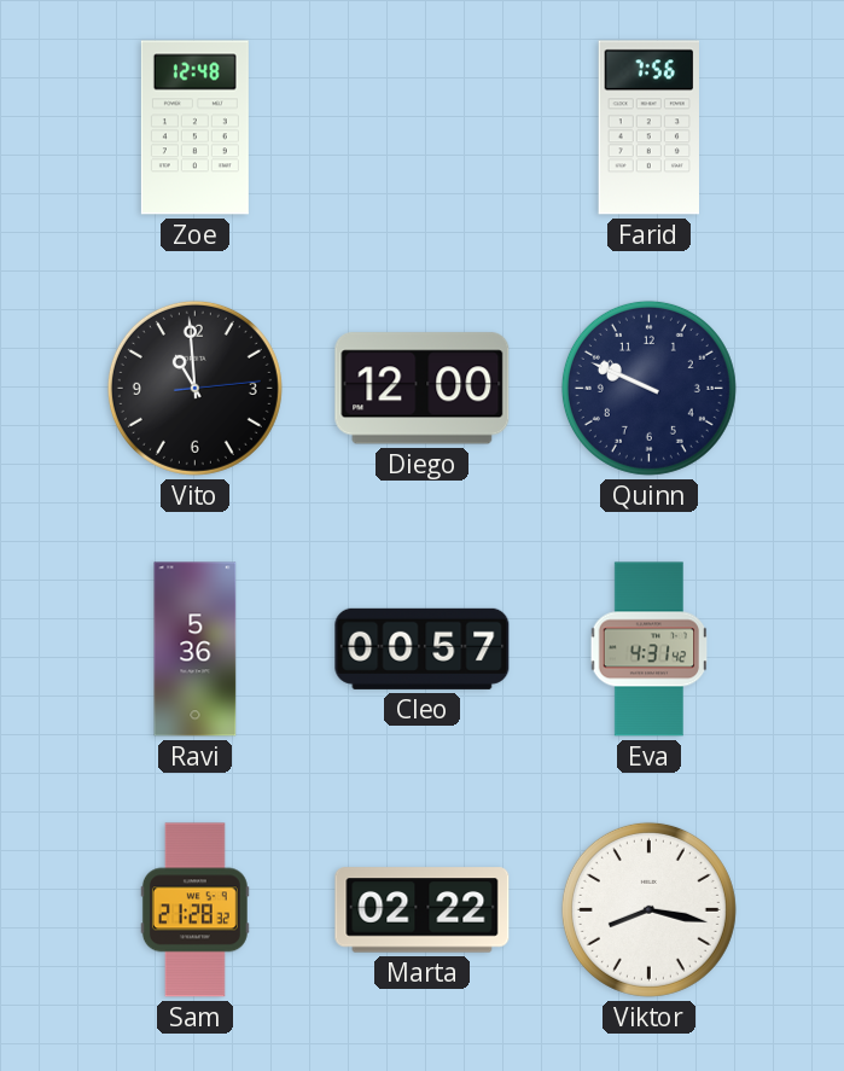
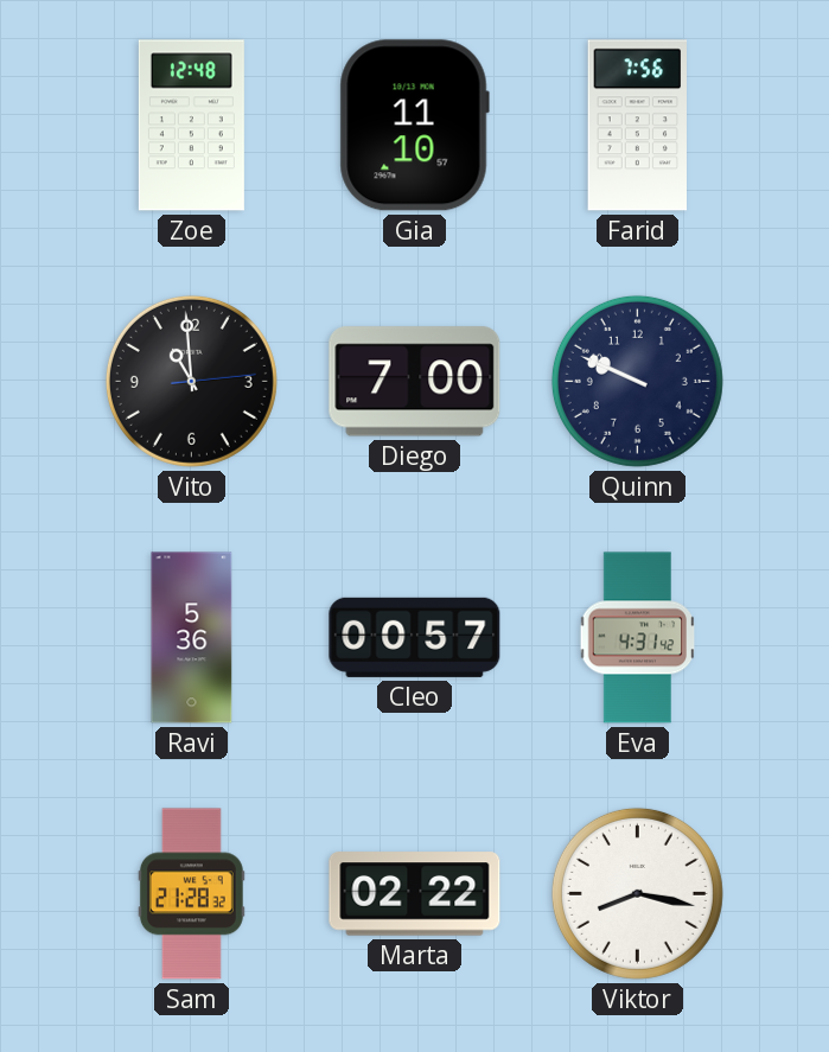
Gia: none -> 11:10 (414, 126)
Diego: 12:00 -> 7:00 (415, 382)
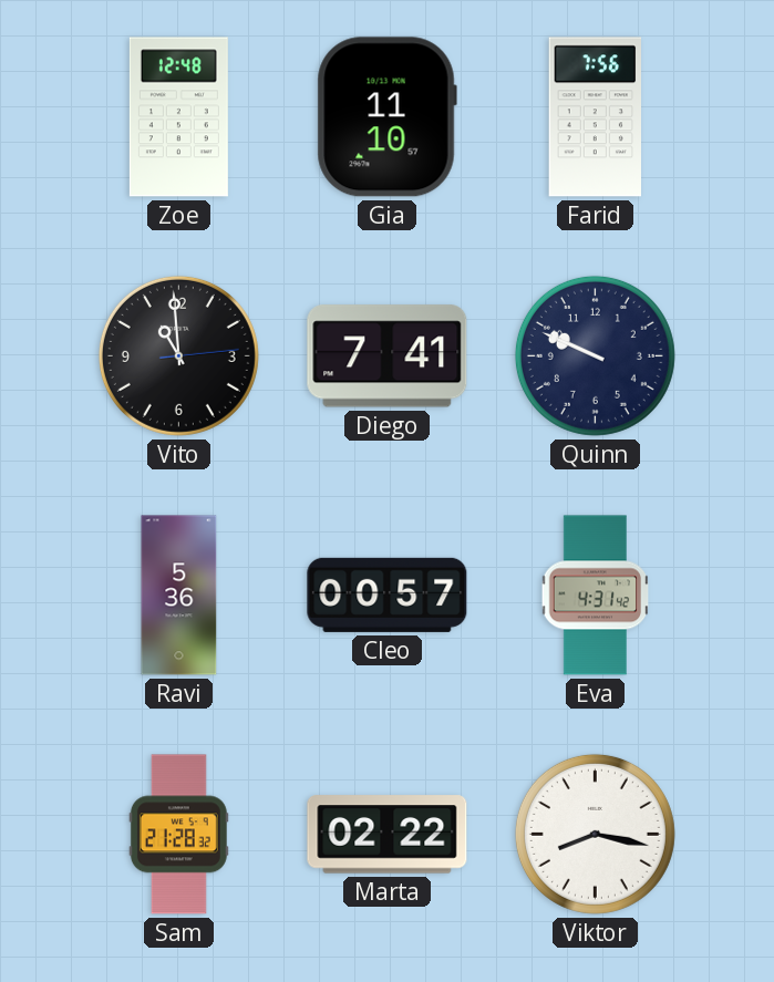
Diego: 7:00 -> 7:41 (388, 356)
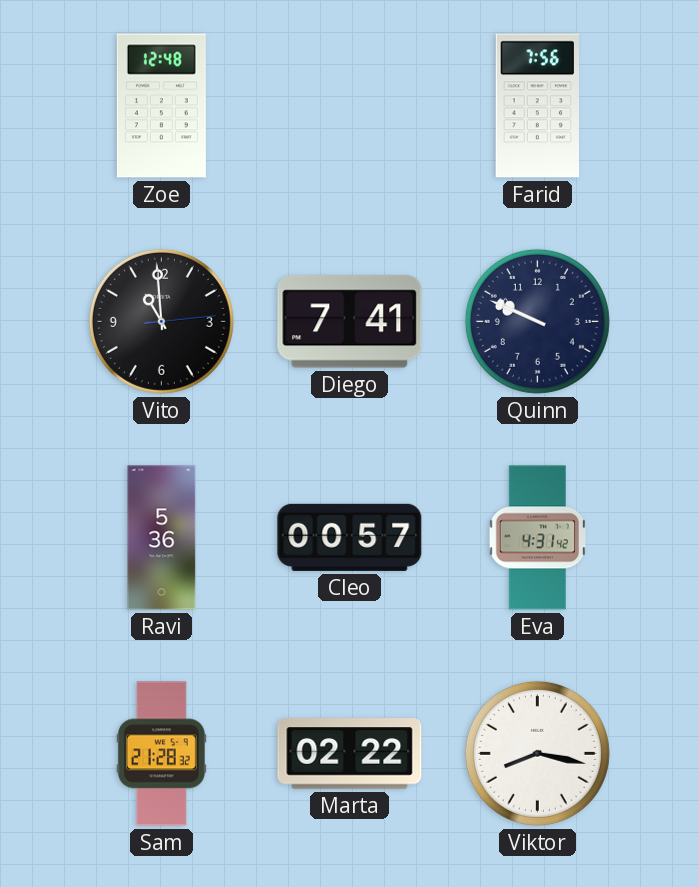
Gia: 11:10 -> none (386, 117)
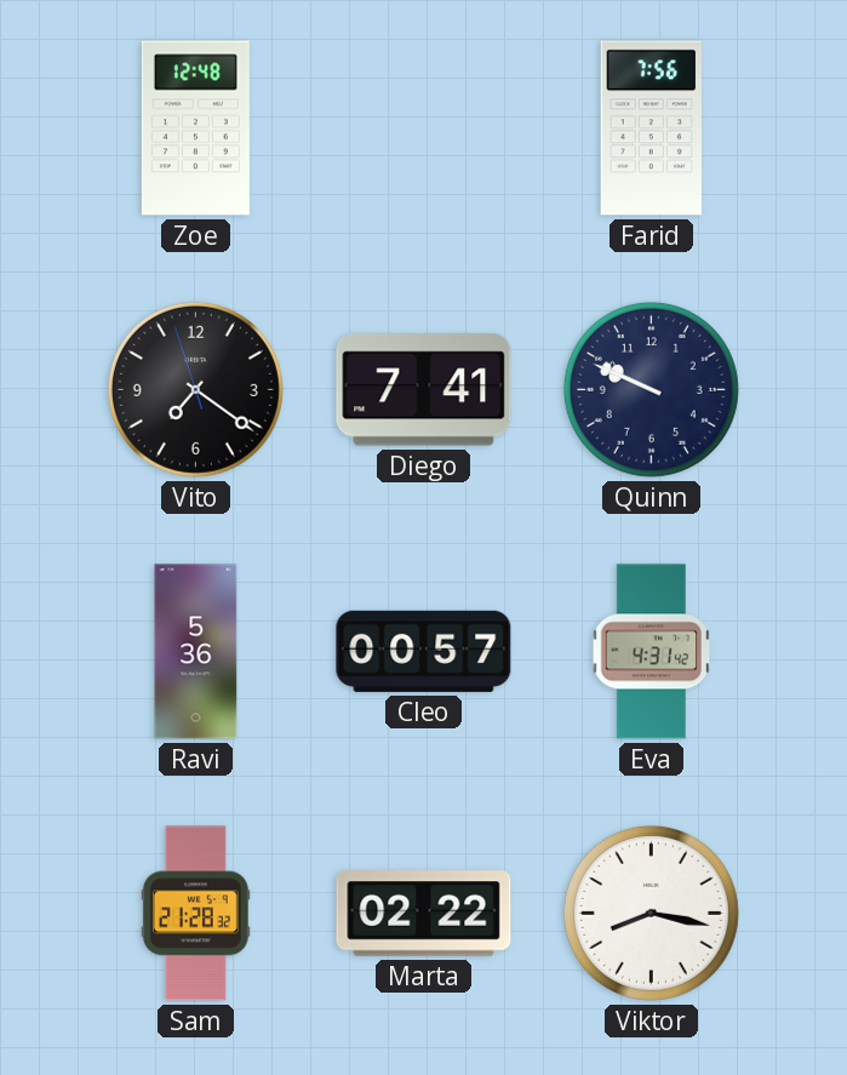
Vito: 10:59 -> 7:20 (195, 389)
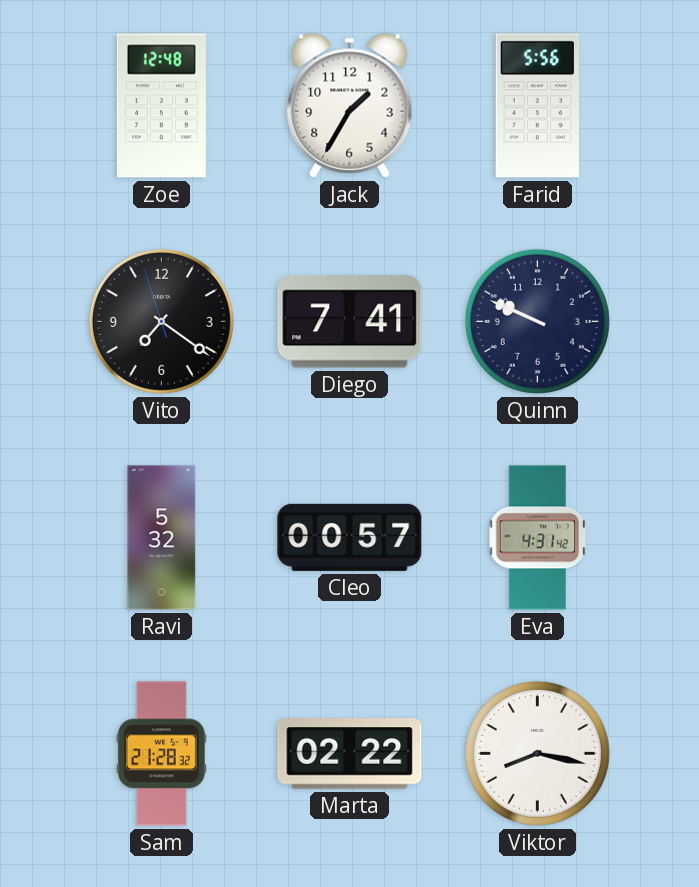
Jack: none -> 1:35 (350, 105)
Farid: 7:56 -> 5:56 (537, 106)
Ravi: 5:36 -> 5:32 (162, 538)
